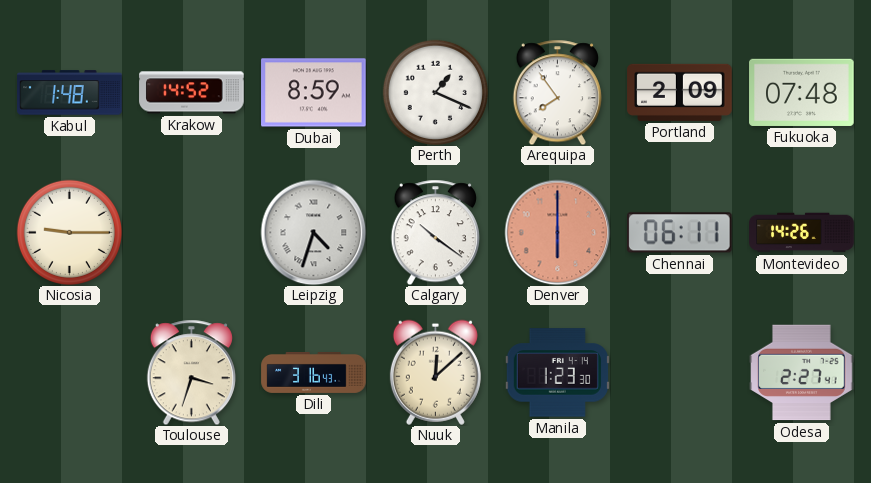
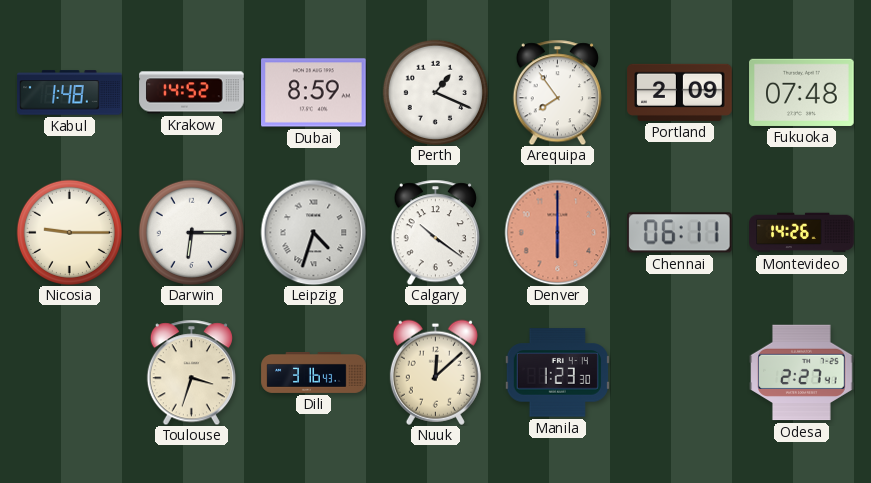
Darwin: none -> 6:15 (191, 232)
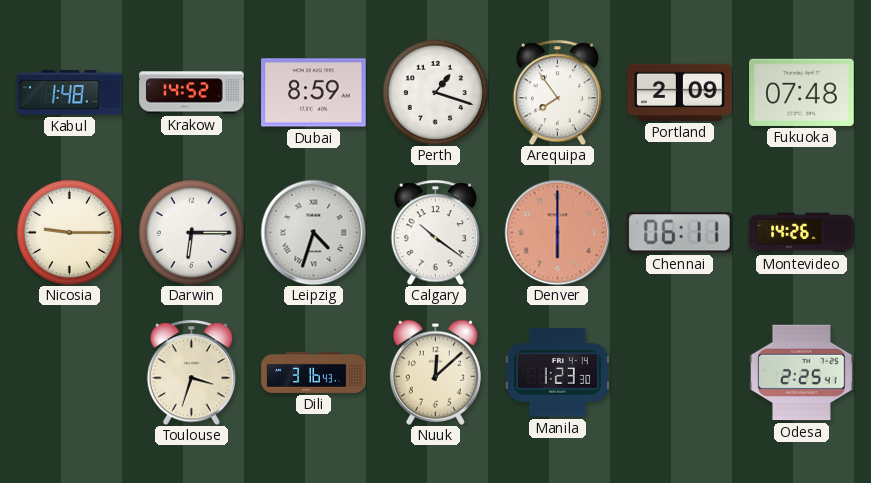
Perth: 1:19 -> 1:18 (435, 92)
Odesa: 2:27 -> 2:25 (802, 373)
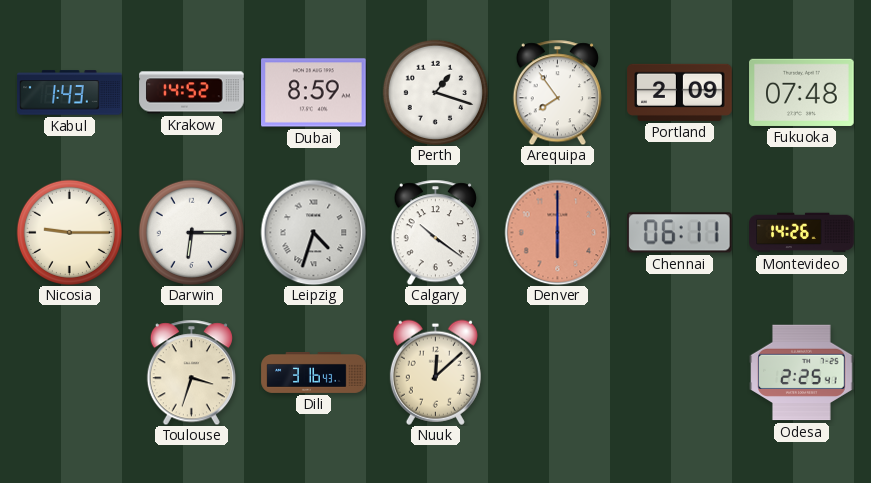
Kabul: 1:48 -> 1:43 (70, 93)
Manila: 1:23 -> none (557, 373)
